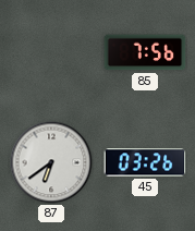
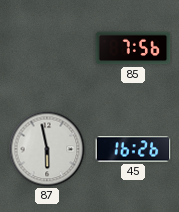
87: 6:39 -> 5:58 (47, 149)
45: 03:26 -> 16:26 (133, 149)
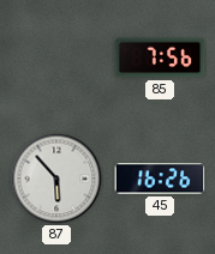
87: 5:58 -> 5:53 (56, 179)
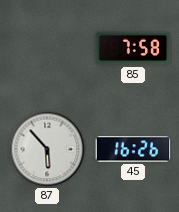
85: 7:56 -> 7:58 (133, 48)
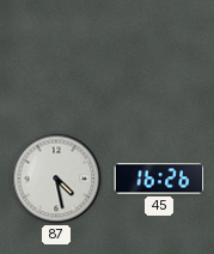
85: 7:58 -> none (133, 48)
87: 5:53 -> 4:28 (56, 179)
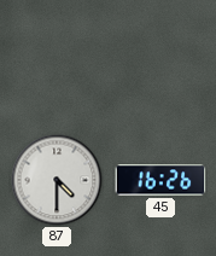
87: 4:28 -> 4:30 (57, 180)
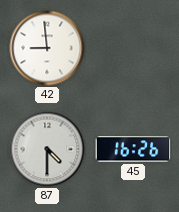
42: none -> 8:59 (47, 48)
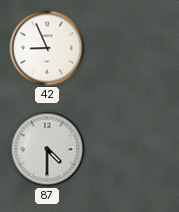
42: 8:59 -> 8:56 (47, 48)
45: 16:26 -> none (133, 149)
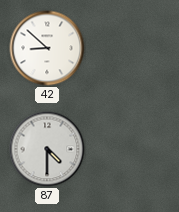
42: 8:56 -> 8:52 (47, 48)
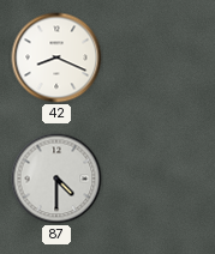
42: 8:52 -> 8:19 (56, 58)
